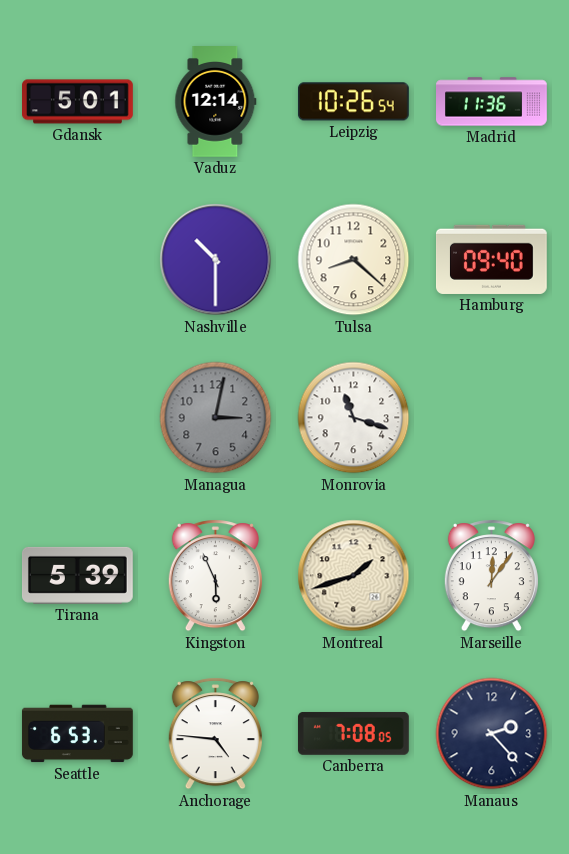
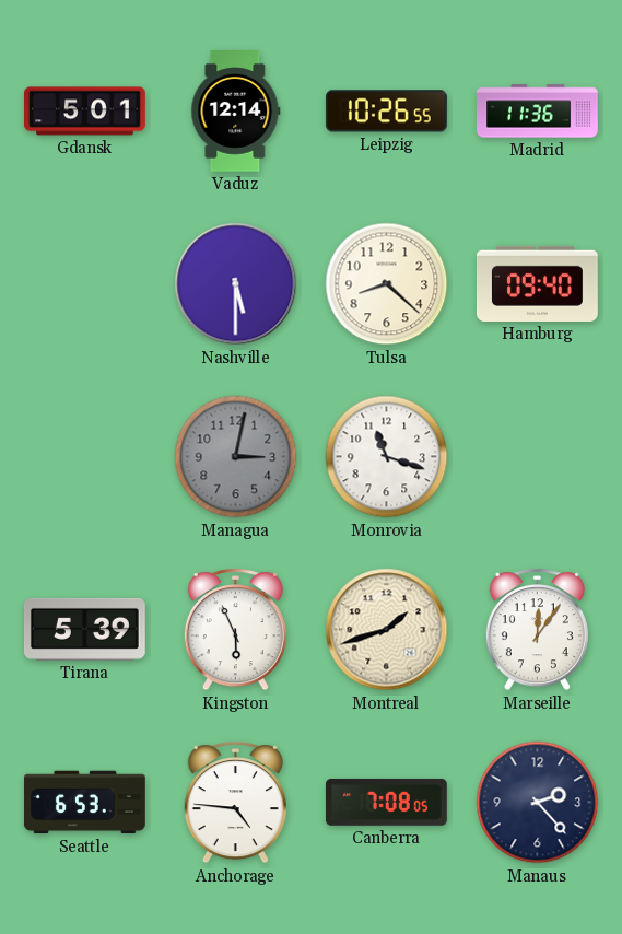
Leipzig: 10:26:54 -> 10:26:55 (386, 112)
Nashville: 10:30 -> 5:30 (236, 284)
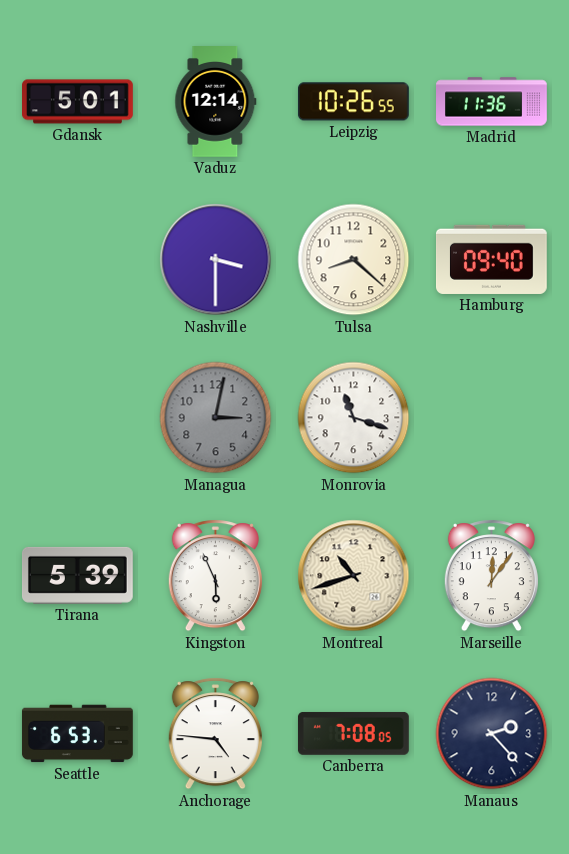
Nashville: 5:30 -> 3:30 (216, 260)
Montreal: 1:42 -> 10:42 (354, 576)
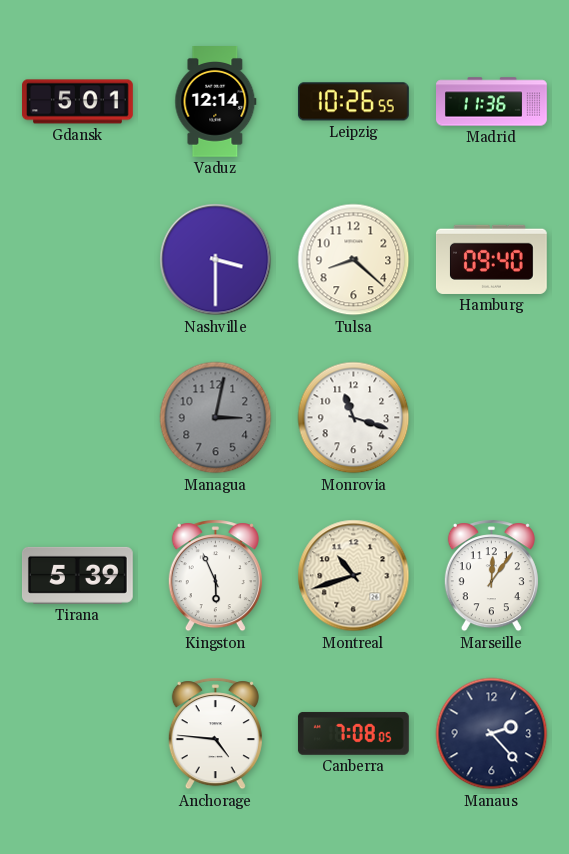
Seattle: 6:53 -> none (77, 734)
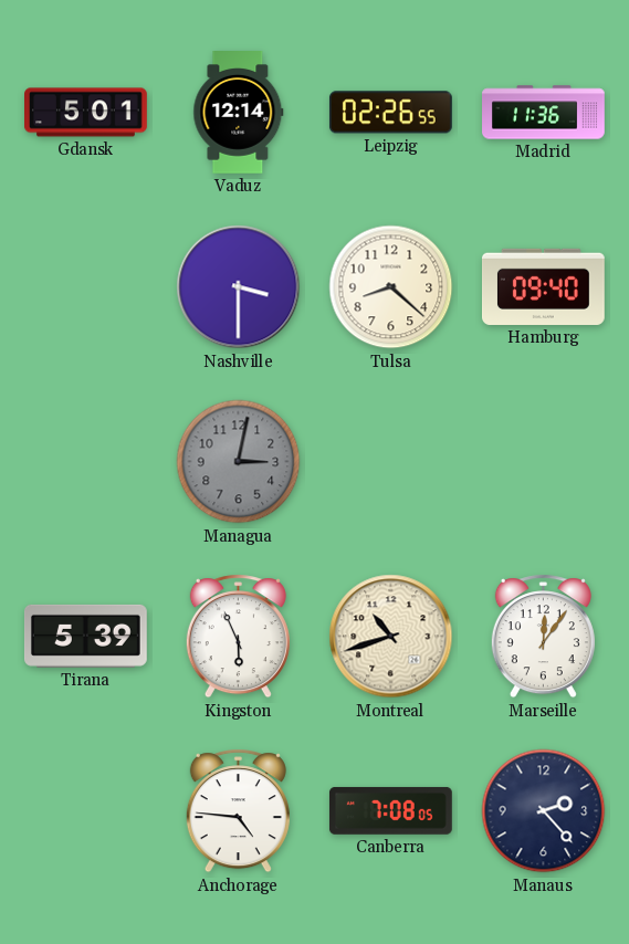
Leipzig: 10:26 -> 02:26 (390, 113)
Monrovia: 11:18 -> none (354, 418)
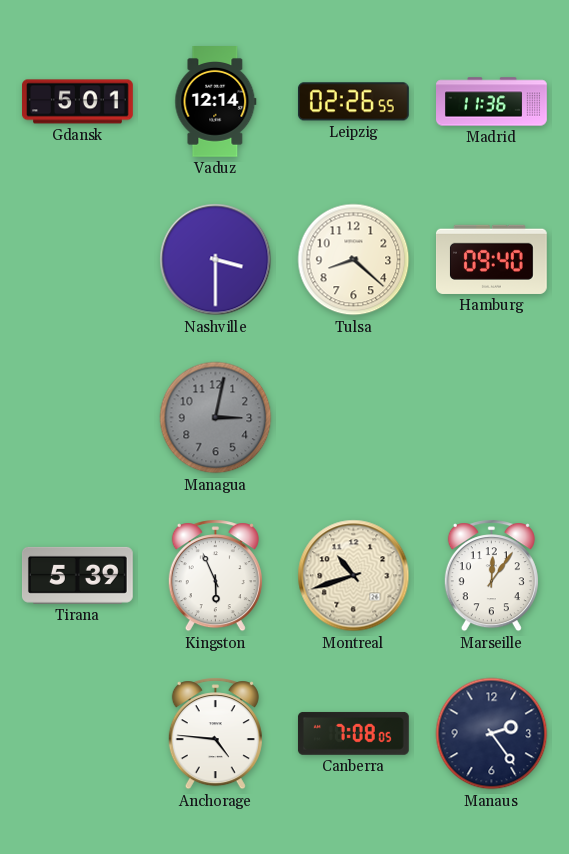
Manaus: 2:23 -> 2:24 (492, 734)
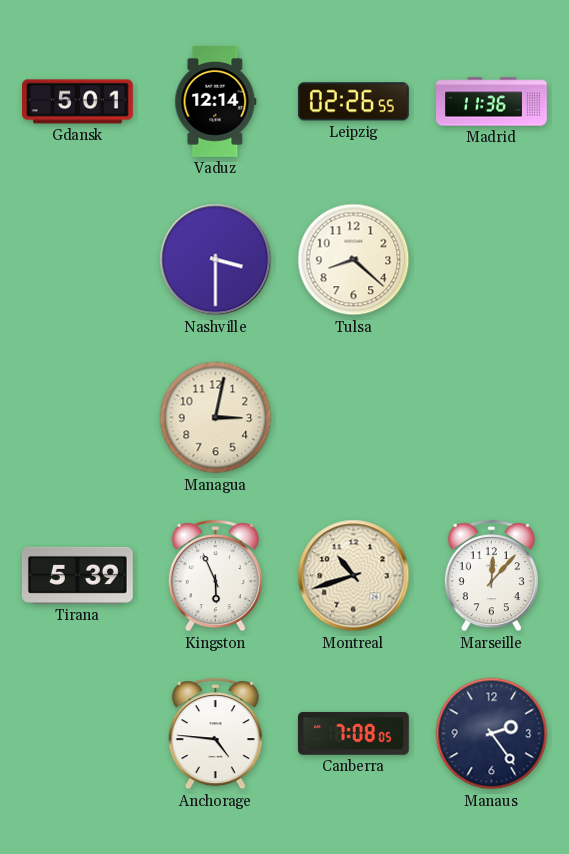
Hamburg: 09:40 -> none (492, 259)
Managua dial: grey -> cream (216, 418)
Marseille: 12:06 -> 12:07 (491, 576)
